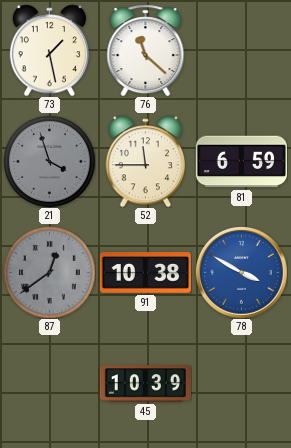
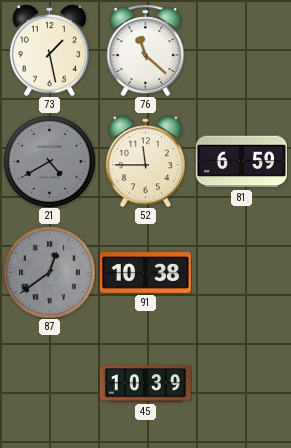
21: 3:57 -> 4:40 (50, 162)
78: 3:50 -> none (241, 272)
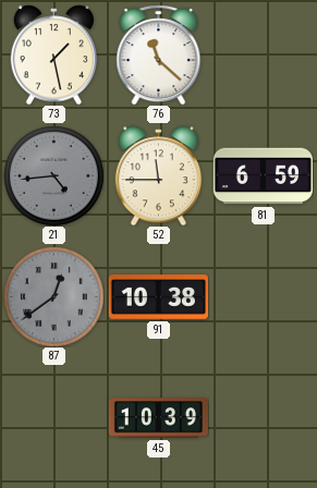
21: 4:40 -> 4:44 (54, 176)
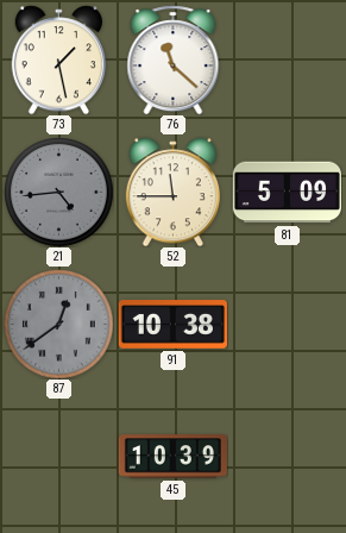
81: 6:59 -> 5:09 (287, 193)
